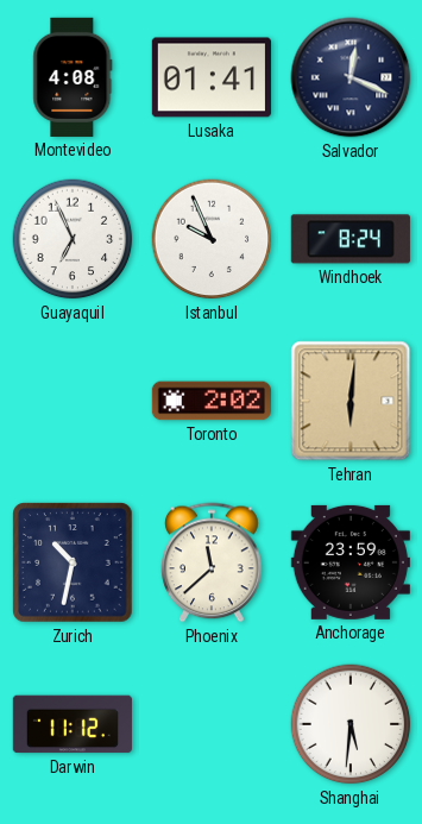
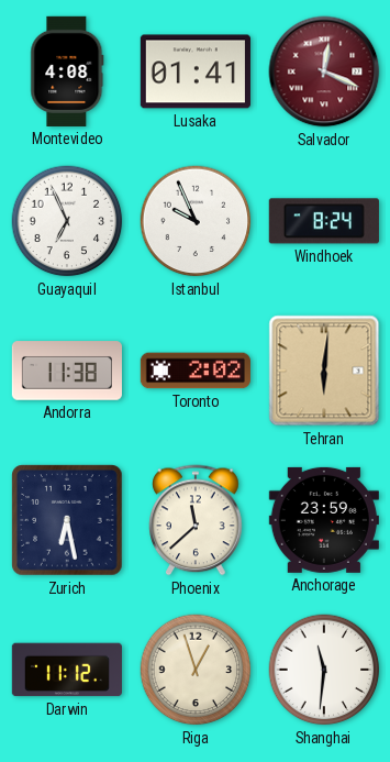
Salvador dial: navy -> burgundy (324, 71)
Andorra: none -> 11:38 (67, 371)
Zurich: 10:32 -> 6:28 (67, 520)
Riga: none -> 12:57 (196, 670)
Shanghai: 5:31 -> 11:31 (324, 670)
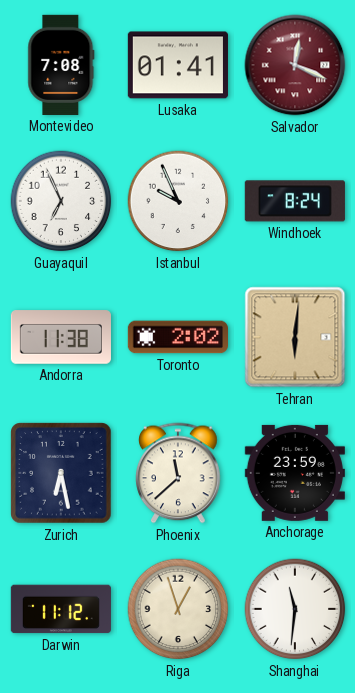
Montevideo: 4:08 -> 7:08 (61, 65)
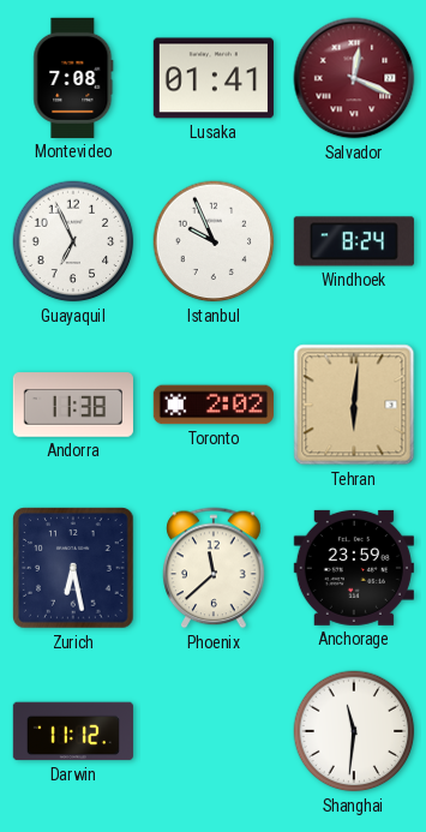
Riga: 12:57 -> none (178, 609)
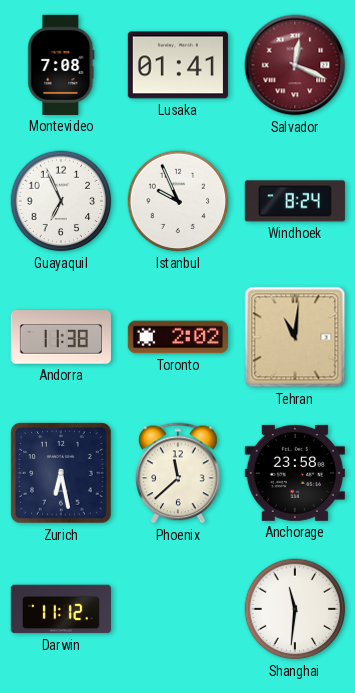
Tehran: 6:01 -> 11:01 (295, 337)
Anchorage: 23:59 -> 23:58 (295, 473)
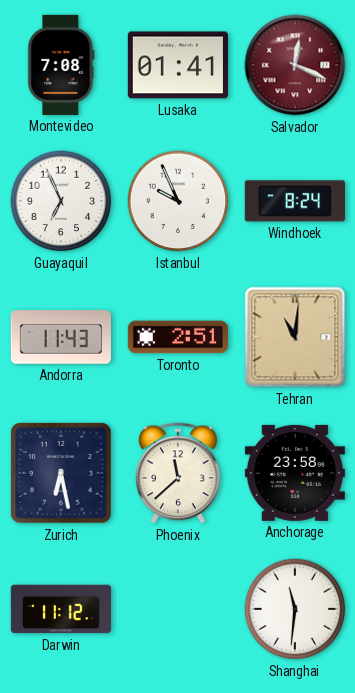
Andorra: 11:38 -> 11:43 (61, 337)
Toronto: 2:02 -> 2:51 (178, 337)
